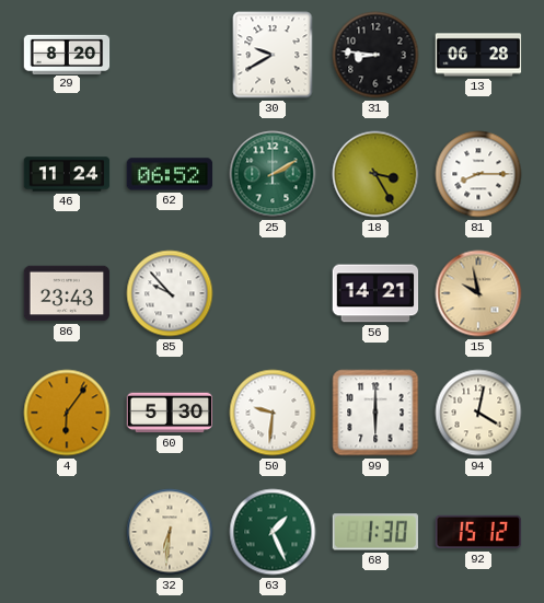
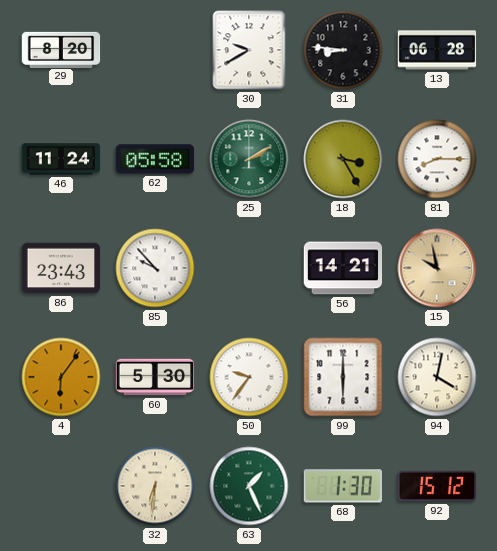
62: 06:52 -> 05:58 (155, 159)
50: 9:31 -> 9:36 (249, 377)
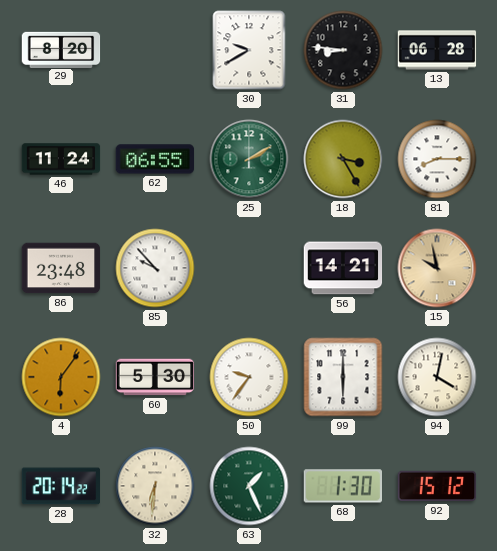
62: 05:58 -> 06:55 (155, 159)
86: 23:43 -> 23:48 (61, 268)
28: none -> 20:14 (60, 486)
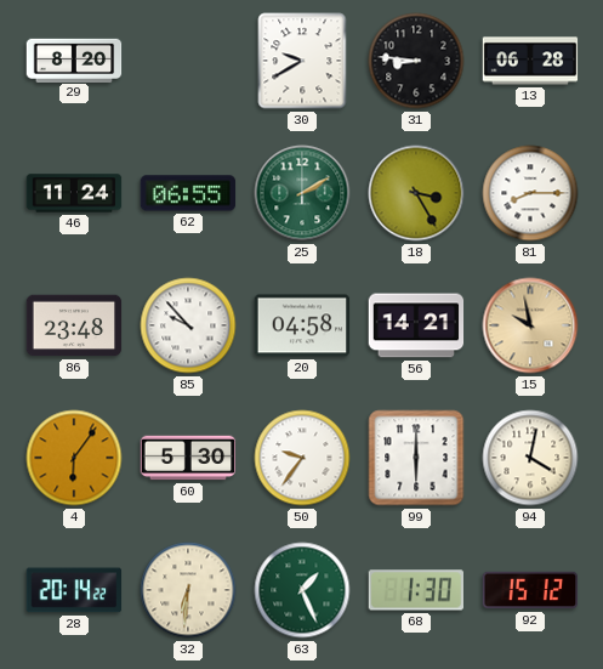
20: none -> 04:58 (302, 325)
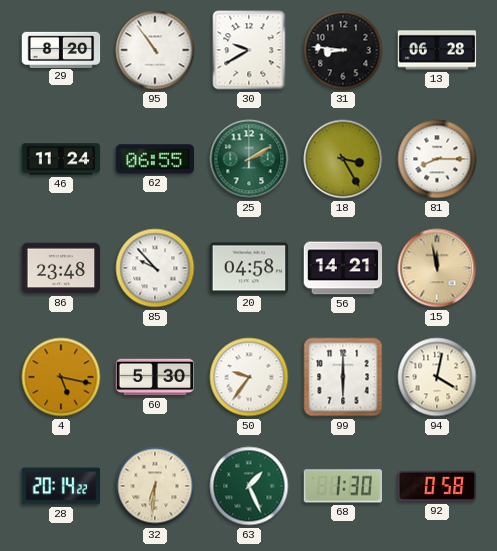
95: none -> 10:54 (155, 50)
15: 9:58 -> 11:58 (437, 268)
4: 6:06 -> 5:17 (61, 377)
92: 15:12 -> 0:58 (437, 486)
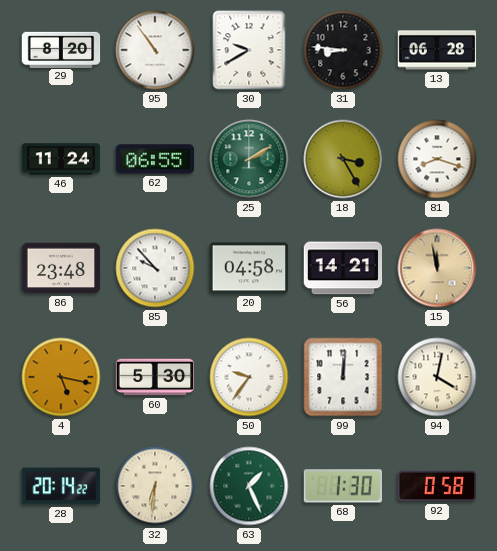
81: 8:15 -> 8:18 (437, 159)
99: 6:00 -> 12:01 (343, 377)
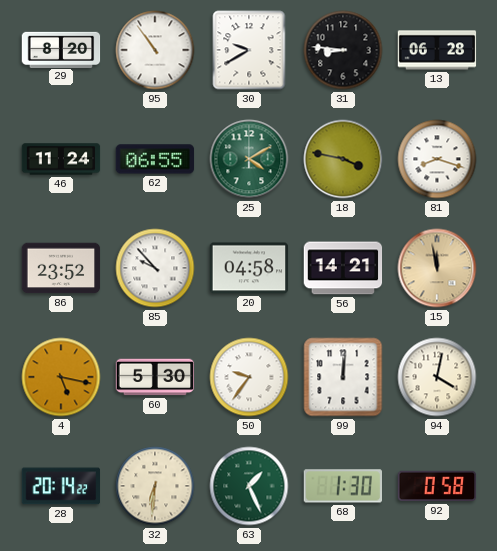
25: 2:10 -> 4:10 (249, 159)
18: 3:25 -> 3:47 (343, 159)
86: 23:48 -> 23:52 (61, 268)
